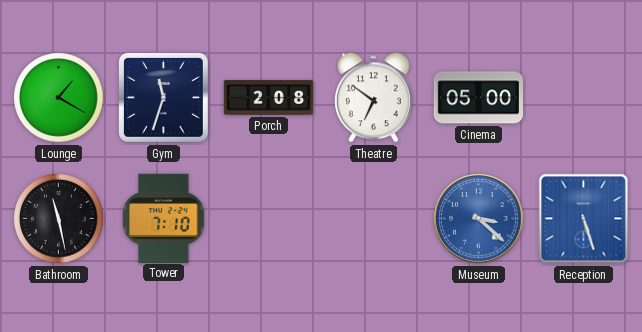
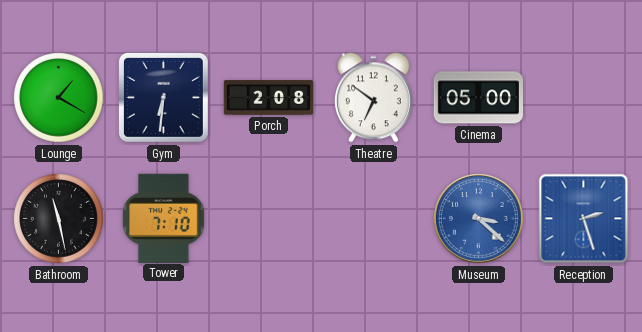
Gym: 11:33 -> 6:31 (163, 97)
Reception: 5:27 -> 2:27 (584, 219)
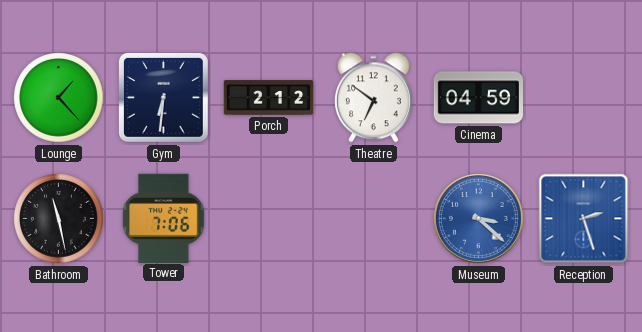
Lounge: 1:20 -> 1:23 (59, 98)
Porch: 2:08 -> 2:12 (269, 98)
Cinema: 05:00 -> 04:59 (478, 98)
Tower: 7:10 -> 7:06 (164, 218)
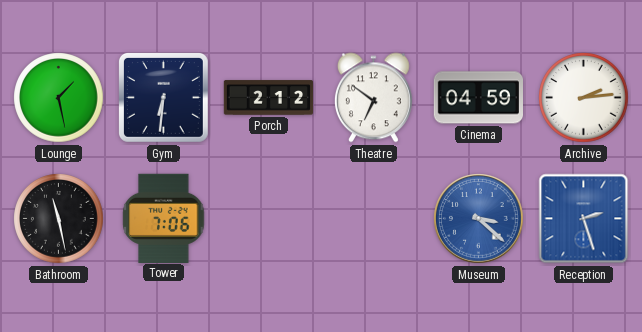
Lounge: 1:23 -> 1:28 (59, 98)
Archive: none -> 2:14 (584, 98)
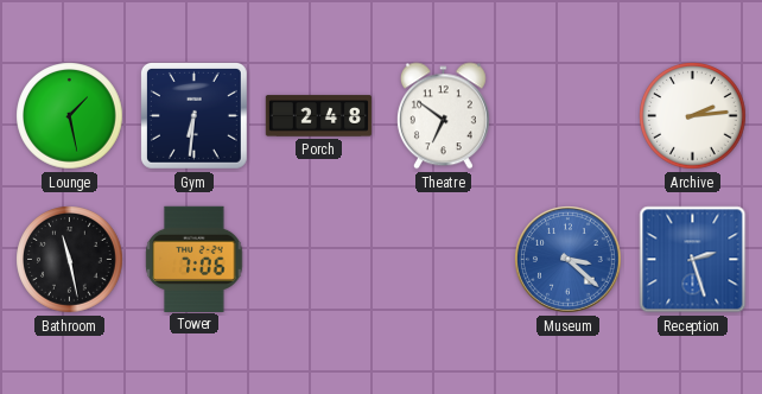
Porch: 2:12 -> 2:48 (319, 116)
Cinema: 04:59 -> none (478, 98)
